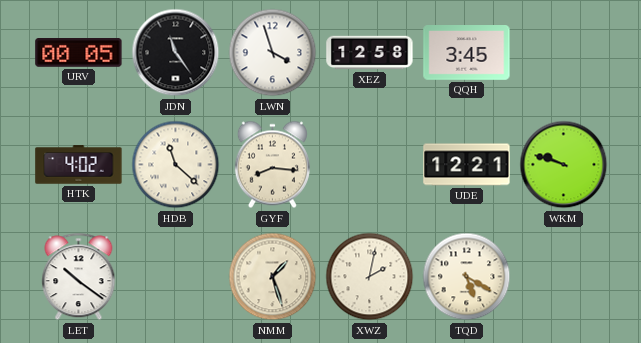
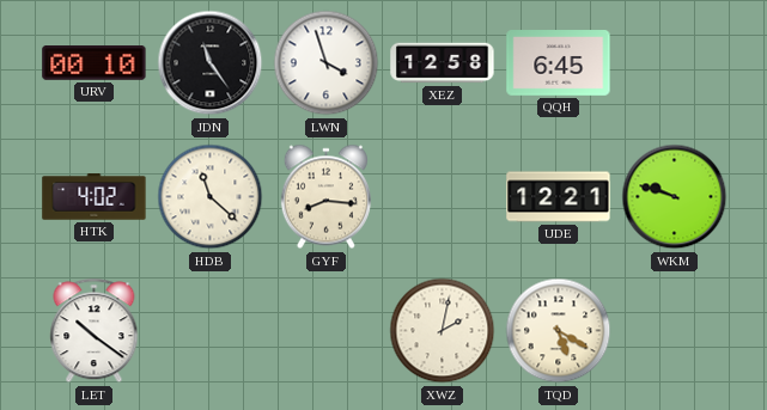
URV: 00:05 -> 00:10 (95, 63)
QQH: 3:45 -> 6:45 (559, 63)
NMM: 1:27 -> none (273, 277)
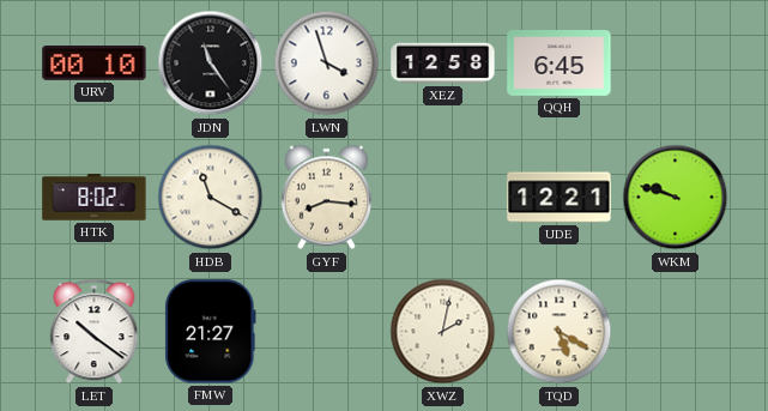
HTK: 4:02 -> 8:02 (95, 198)
HDB: 11:22 -> 11:20 (211, 198)
FMW: none -> 21:27 (211, 332)
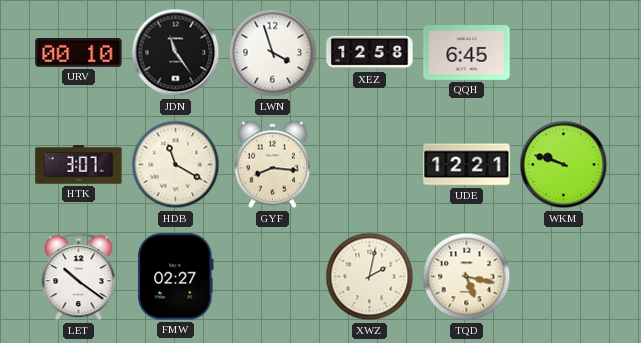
HTK: 8:02 -> 3:07 (79, 165)
FMW: 21:27 -> 02:27 (176, 277)
TQD: 5:20 -> 5:17 (467, 277)
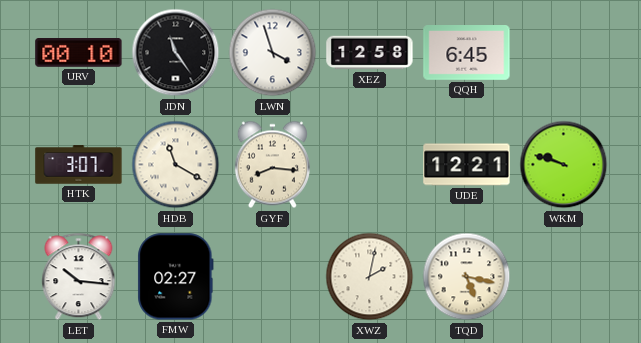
LET: 10:21 -> 10:16 (79, 277)
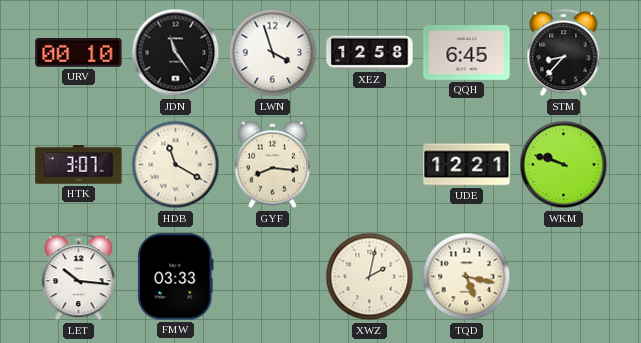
STM: none -> 8:37 (564, 53)
FMW: 02:27 -> 03:33 (176, 277)
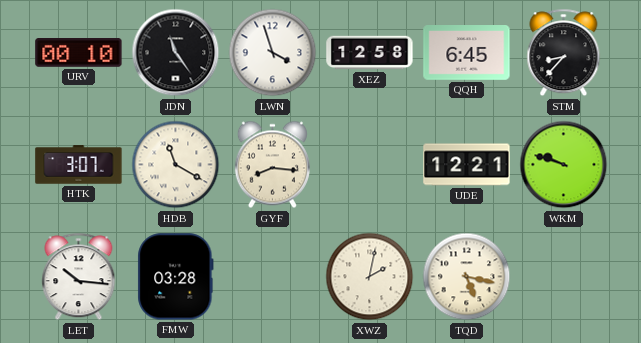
FMW: 03:33 -> 03:28 (176, 277)
